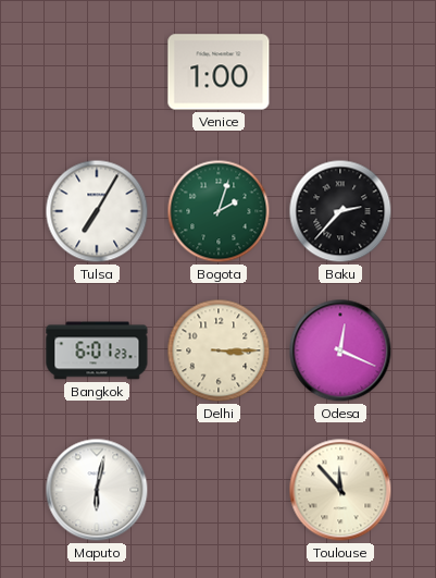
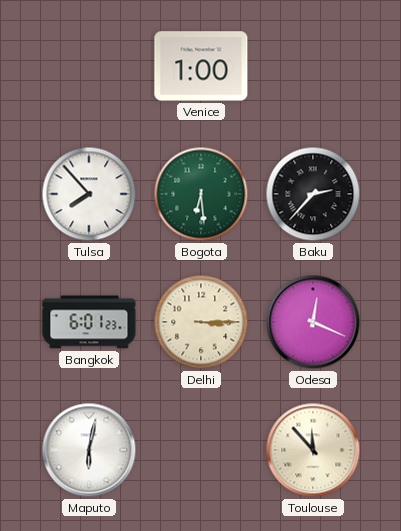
Tulsa: 7:05 -> 7:53 (89, 194)
Bogota: 2:03 -> 6:29 (201, 194)
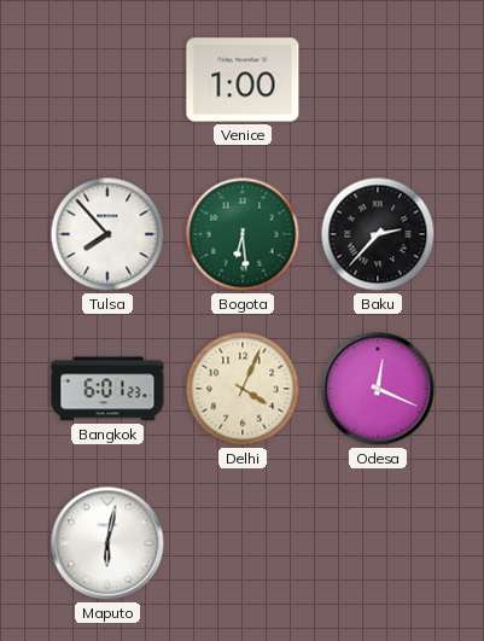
Delhi: 3:15 -> 4:04 (243, 389)
Toulouse: 11:53 -> none (313, 450)
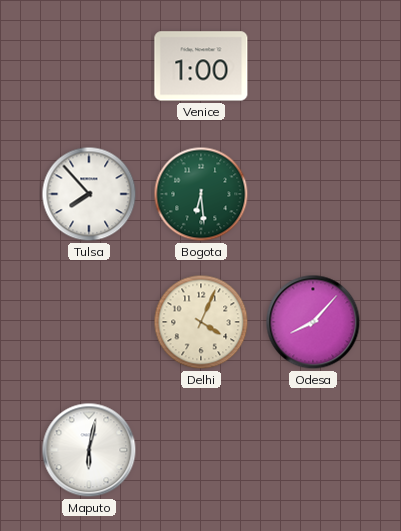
Baku: 2:37 -> none (378, 234)
Bangkok: 6:01 -> none (107, 389)
Odesa: 12:19 -> 8:07 (313, 322)
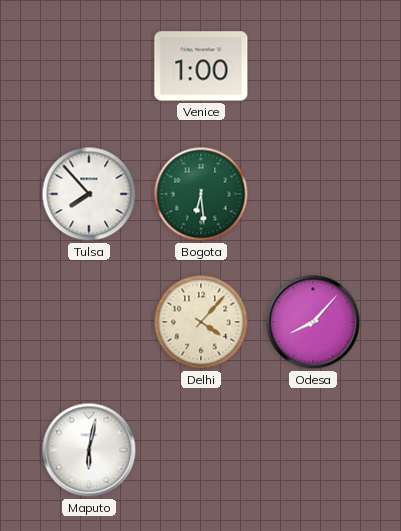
Delhi: 4:04 -> 4:07 (201, 322)
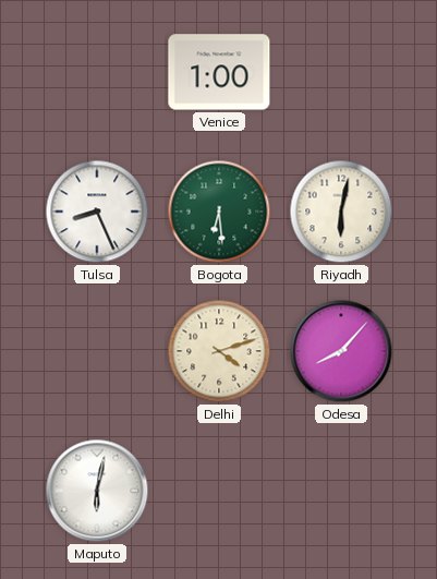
Tulsa: 7:53 -> 8:26 (97, 212)
Riyadh: none -> 6:02 (341, 212)
Delhi: 4:07 -> 4:12 (219, 351)
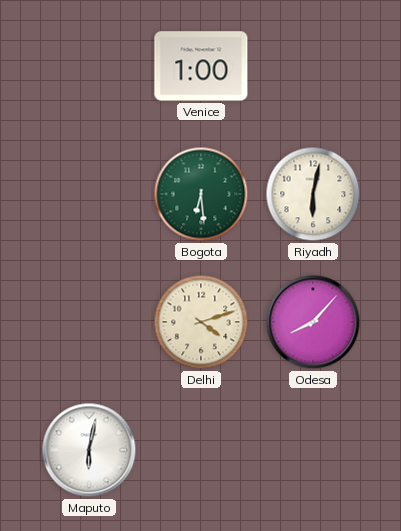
Tulsa: 8:26 -> none (97, 212)
